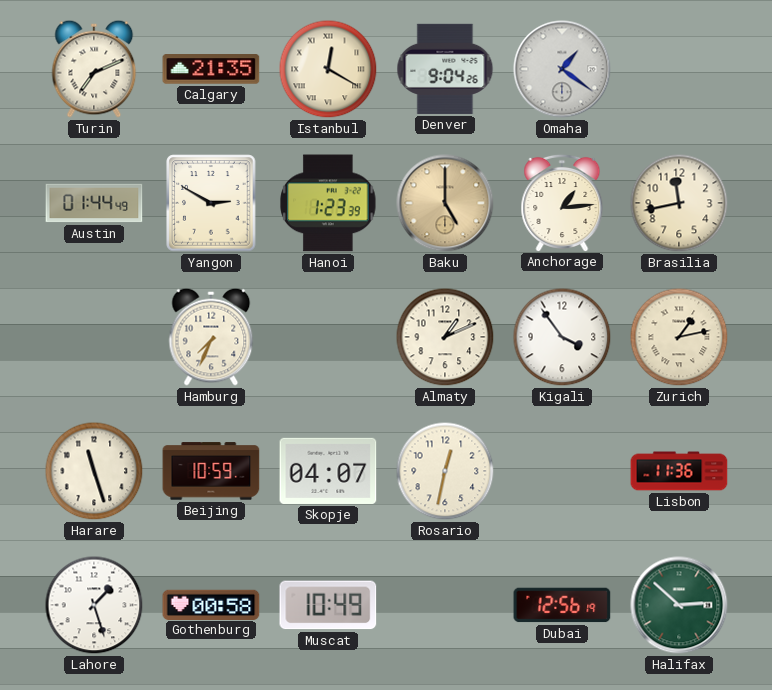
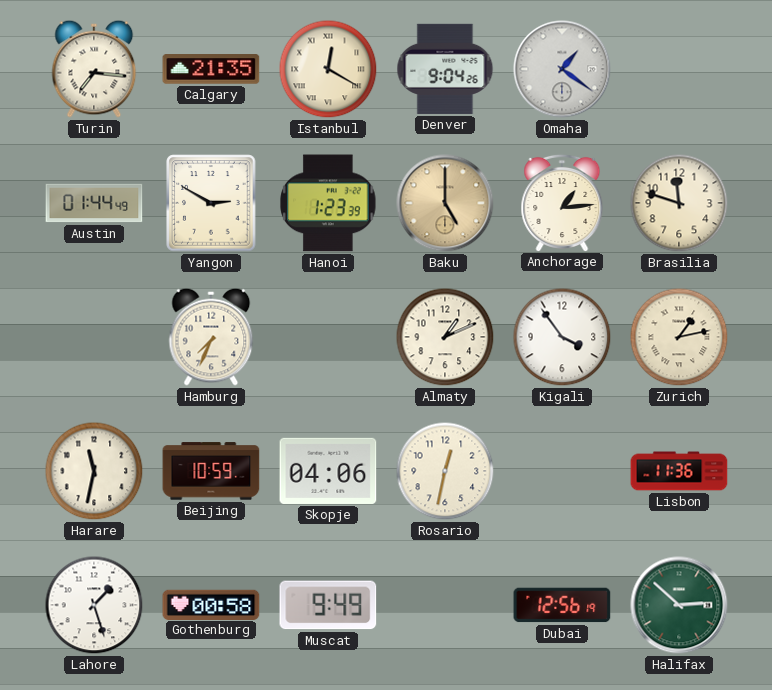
Turin: 7:11 -> 7:16 (94, 69)
Brasilia: 11:43 -> 11:48 (679, 203)
Harare: 11:27 -> 11:32 (94, 471)
Skopje: 04:07 -> 04:06 (328, 471)
Muscat: 10:49 -> 9:49 (328, 605)
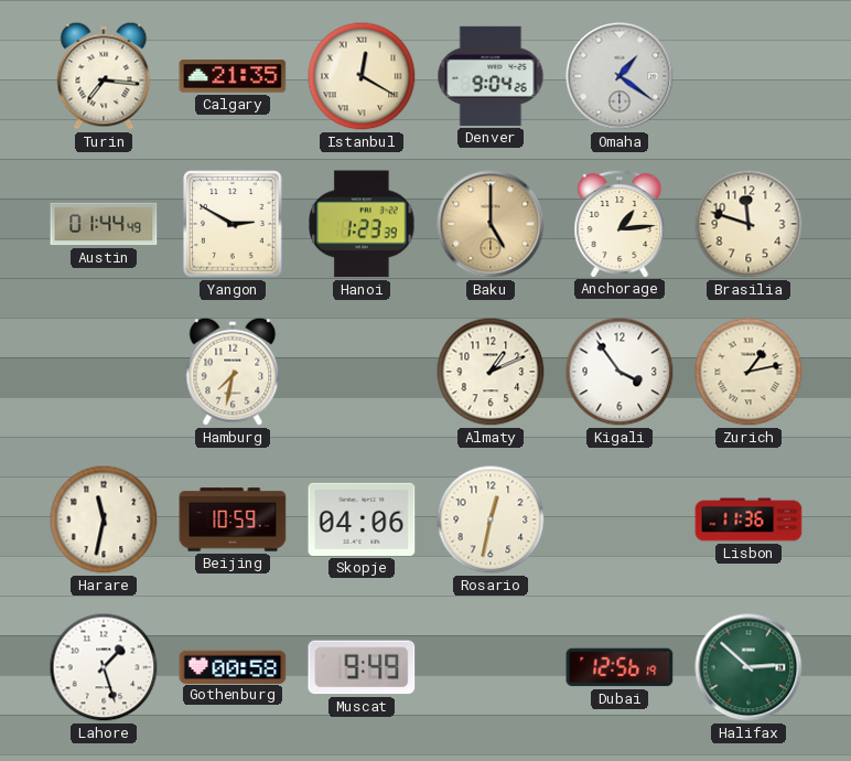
Hamburg: 7:34 -> 7:32 (233, 372)
